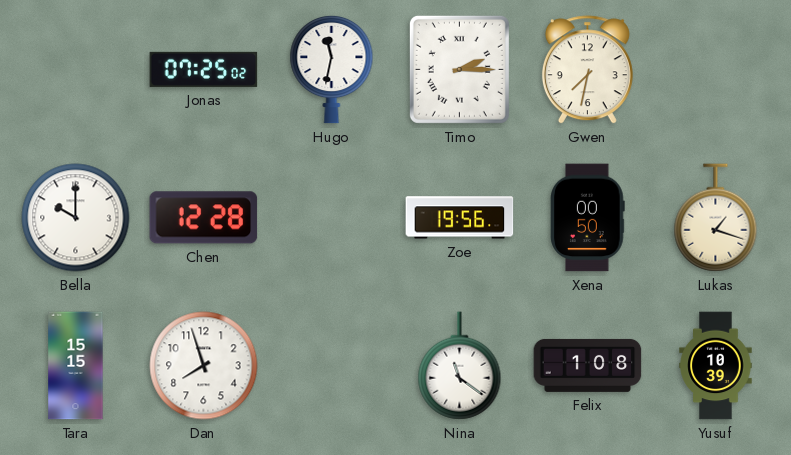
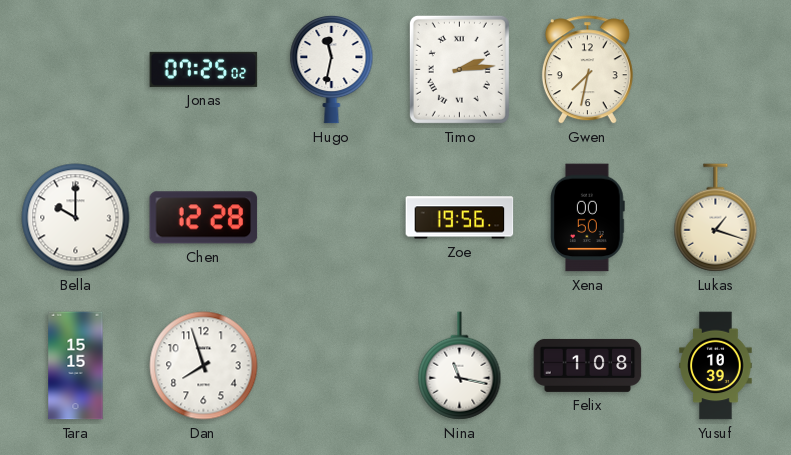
Timo: 2:15 -> 2:14 (459, 69)
Nina: 11:21 -> 11:17 (460, 366)
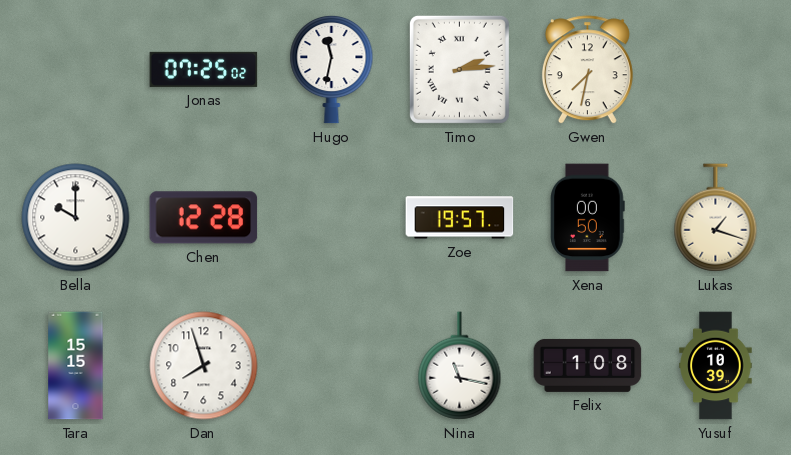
Zoe: 19:56 -> 19:57 (460, 218)
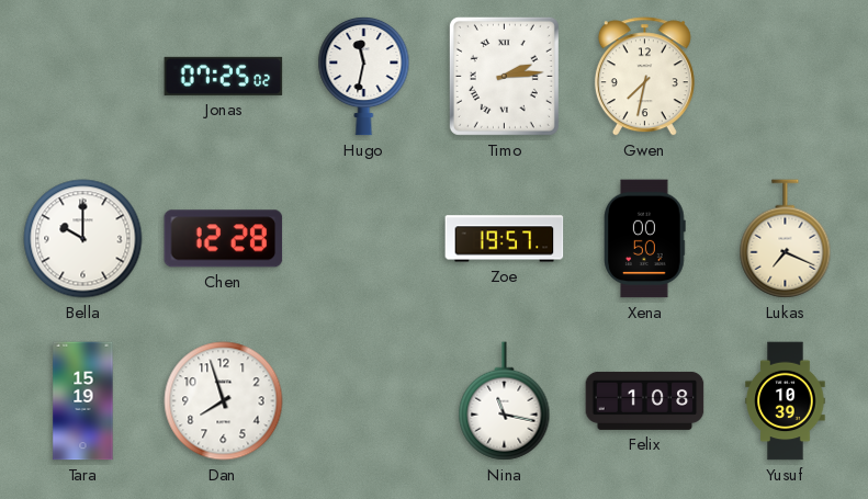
Lukas: 1:18 -> 7:19 (786, 239)
Tara: 15:15 -> 15:19 (83, 401)
